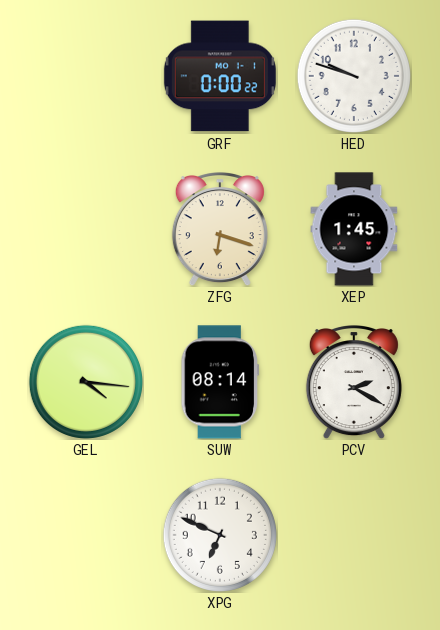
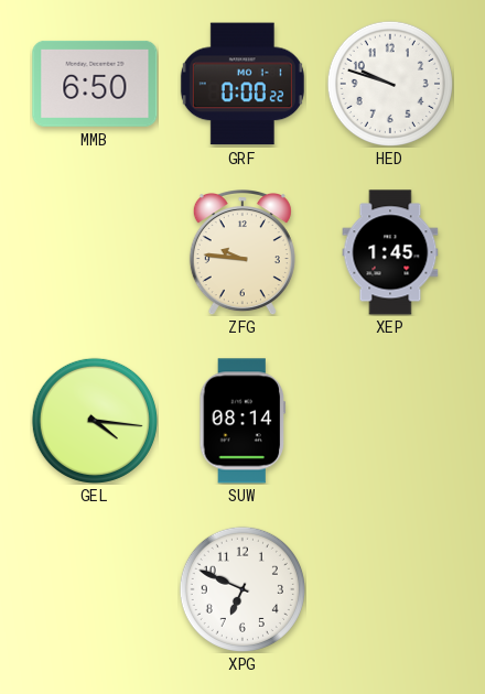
MMB: none -> 6:50 (95, 84)
ZFG: 6:18 -> 9:46 (242, 253)
PCV: 2:20 -> none (354, 383)
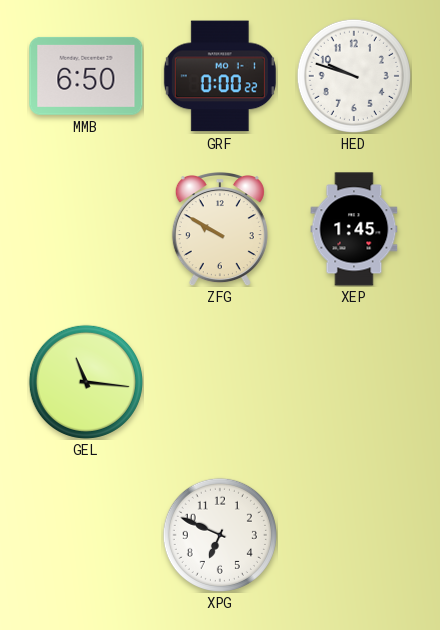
ZFG: 9:46 -> 9:50 (220, 230)
GEL: 4:16 -> 11:16 (86, 382)
SUW: 08:14 -> none (242, 421)
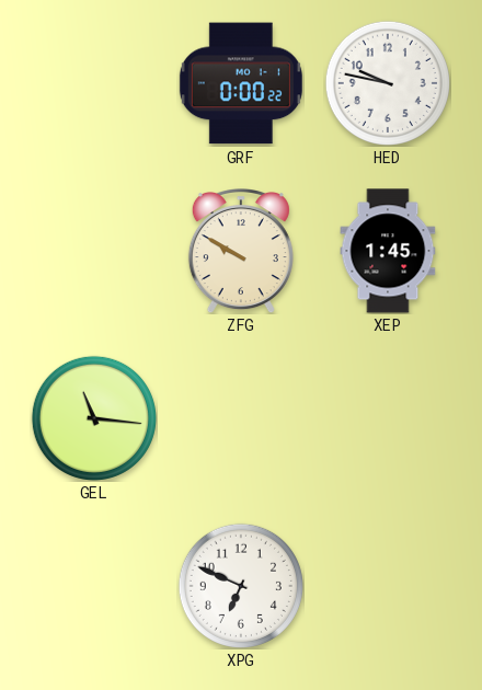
MMB: 6:50 -> none (86, 76)
HED: 9:48 -> 9:47 (388, 83)
